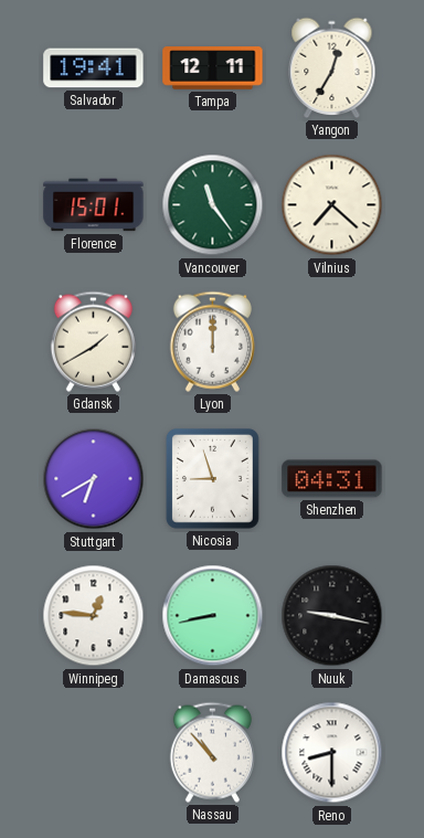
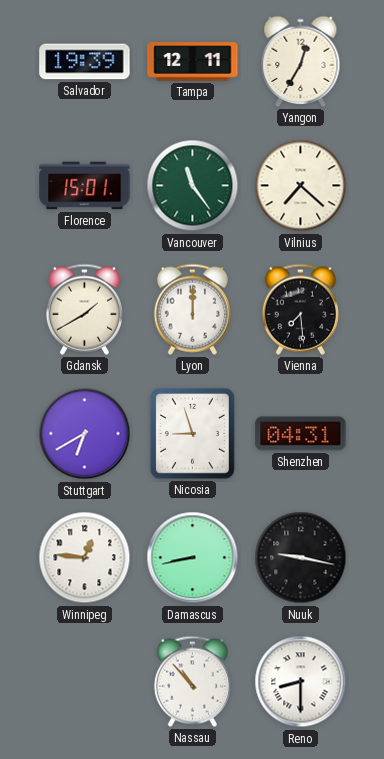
Salvador: 19:41 -> 19:39 (85, 62)
Vienna: none -> 7:29 (300, 309)
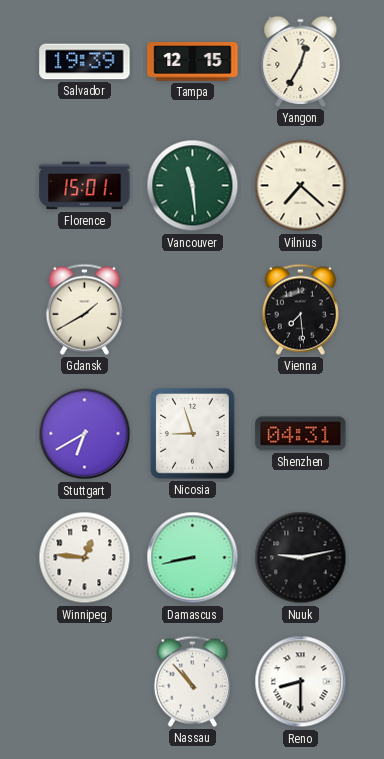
Tampa: 12:11 -> 12:15 (193, 62)
Vancouver: 11:24 -> 11:29 (193, 186)
Lyon: 12:00 -> none (192, 309)
Nuuk: 9:17 -> 9:13 (301, 558)
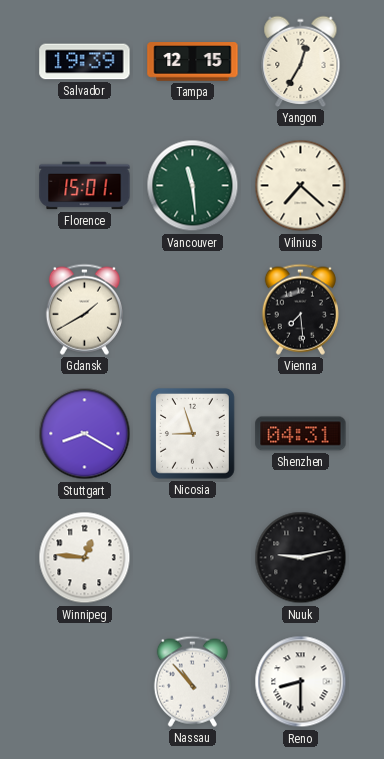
Stuttgart: 6:40 -> 8:20 (85, 434)
Damascus: 8:43 -> none (193, 558)
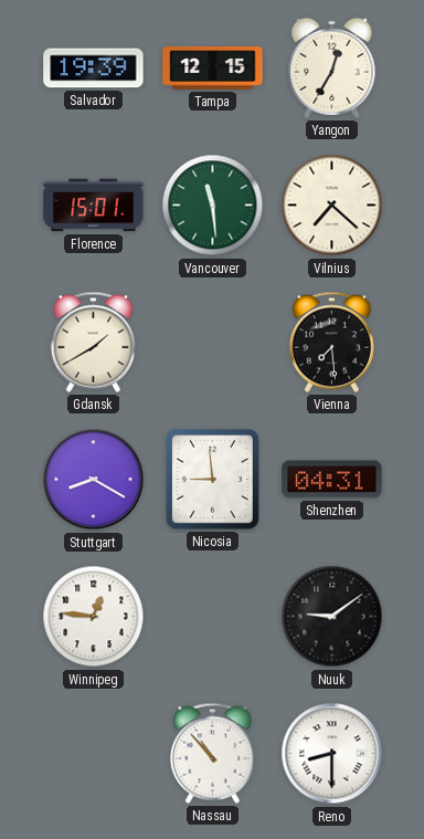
Nicosia: 8:57 -> 8:59 (212, 480)
Nuuk: 9:13 -> 9:09 (332, 617)
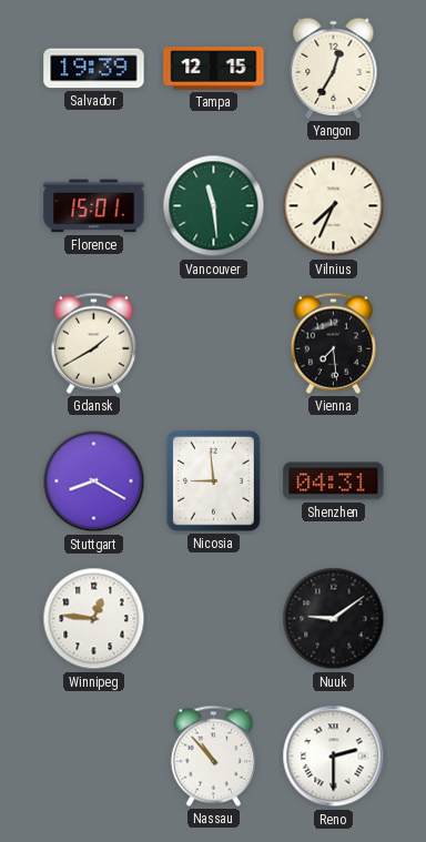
Vilnius: 7:22 -> 7:34 (334, 206)
Reno: 8:30 -> 2:30 (334, 757)
